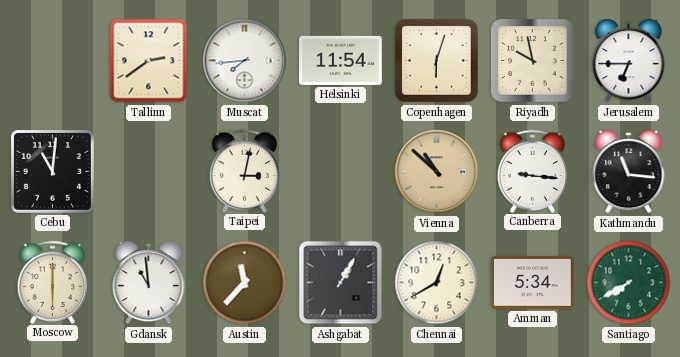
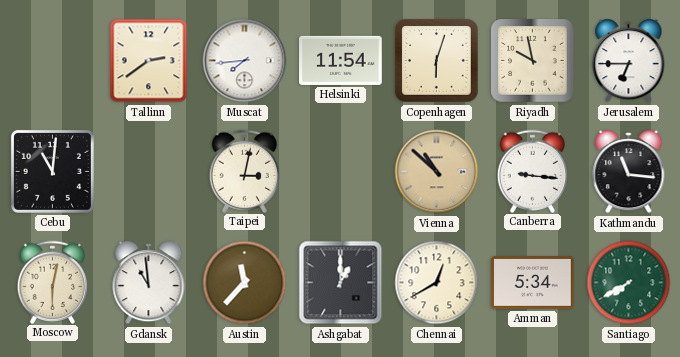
Moscow: 6:00 -> 6:02 (53, 282)
Ashgabat: 1:05 -> 1:00 (341, 283)
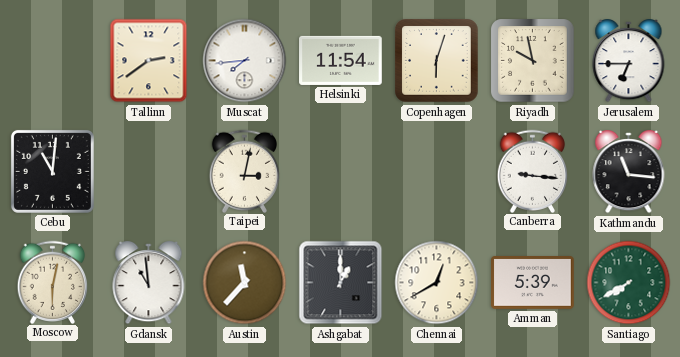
Vienna: 10:52 -> none (437, 172)
Amman: 5:34 -> 5:39 (533, 283)
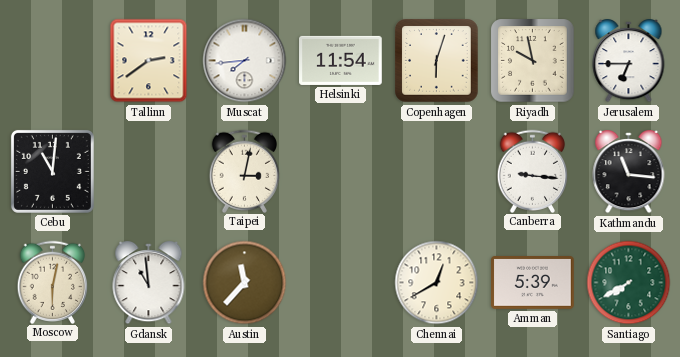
Ashgabat: 1:00 -> none (341, 283)
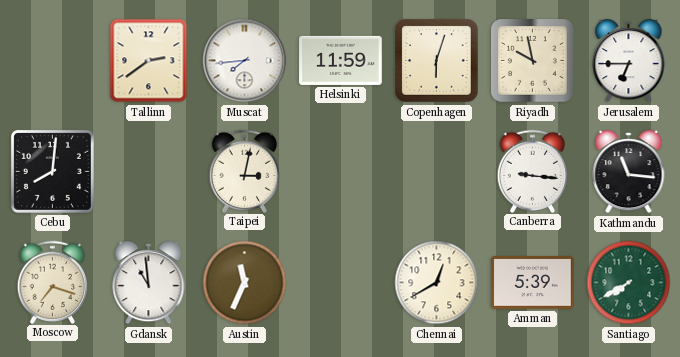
Helsinki: 11:54 -> 11:59 (341, 60)
Cebu: 11:01 -> 8:01 (52, 171)
Moscow: 6:02 -> 7:18 (53, 282)
Austin: 11:37 -> 11:34 (245, 283)
